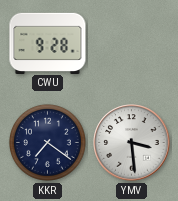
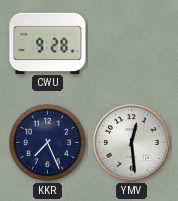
KKR: 7:21 -> 7:26 (48, 143)
YMV: 3:29 -> 12:29 (132, 143)
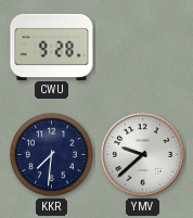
KKR: 7:26 -> 7:31 (52, 155)
YMV: 12:29 -> 9:38 (143, 155)
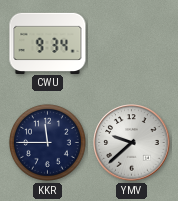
CWU: 9:28 -> 9:34 (48, 43)
KKR: 7:31 -> 11:45 (48, 143)
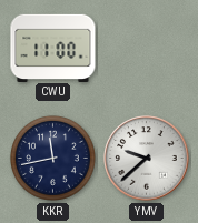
CWU: 9:34 -> 11:00 (53, 48)
KKR: 11:45 -> 11:43 (53, 159)
